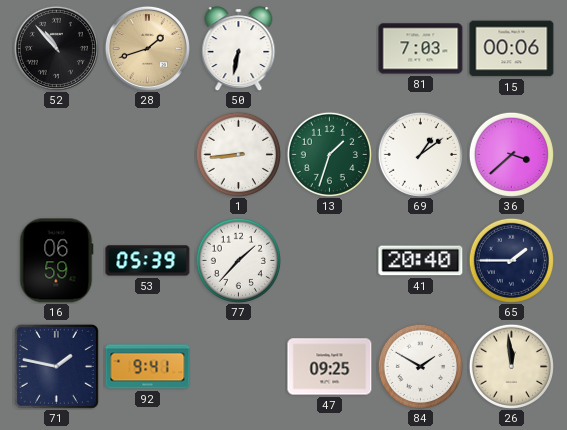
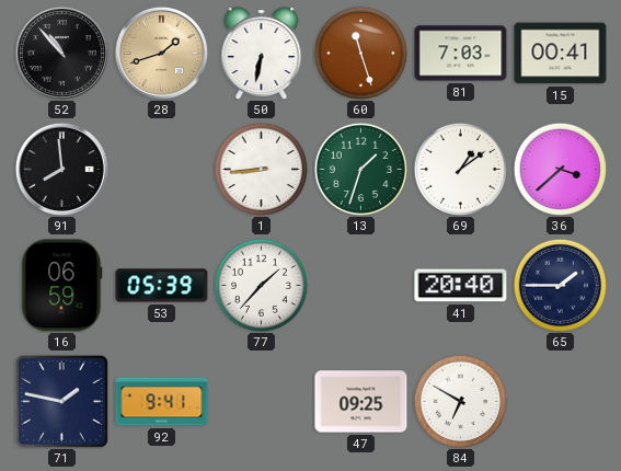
60: none -> 11:27 (360, 53)
15: 00:06 -> 00:41 (561, 54)
91: none -> 7:59 (61, 169)
84: 1:50 -> 6:50 (460, 401)
26: 11:59 -> none (511, 366)
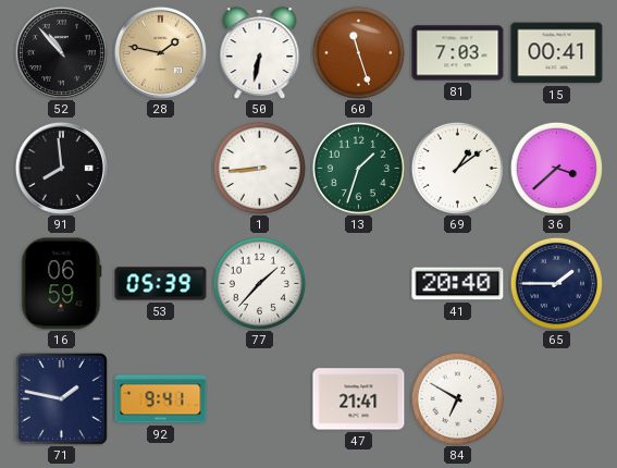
28: 1:42 -> 1:47 (160, 52)
47: 09:25 -> 21:41 (359, 399)
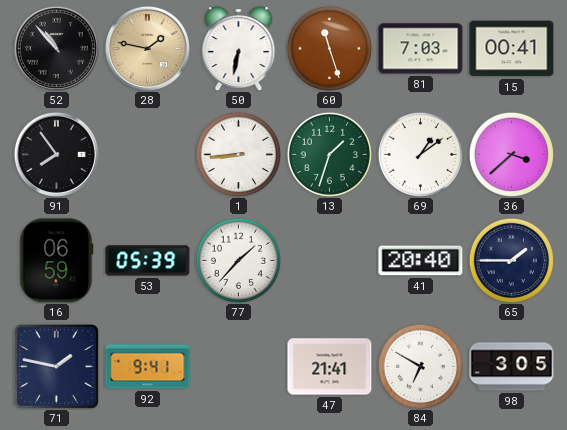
91: 7:59 -> 7:54 (56, 154)
98: none -> 3:05 (512, 367)
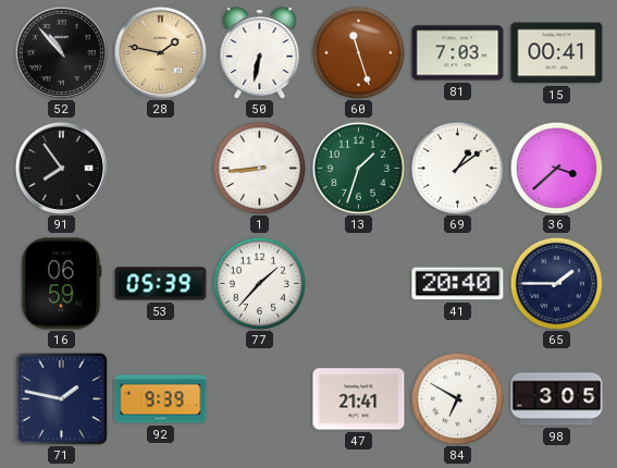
92: 9:41 -> 9:39 (161, 399)
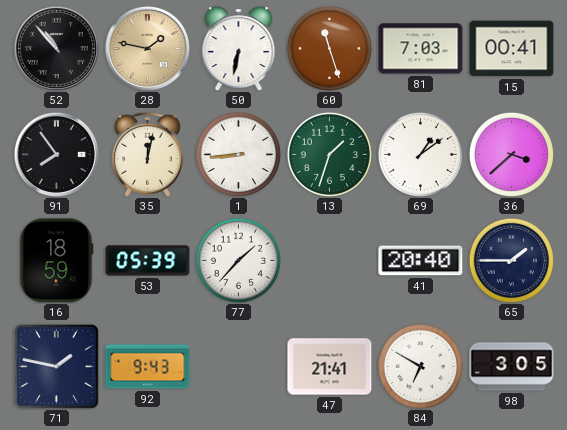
35: none -> 12:02 (147, 154)
16: 06:59 -> 18:59 (57, 261)
92: 9:39 -> 9:43 (148, 367)
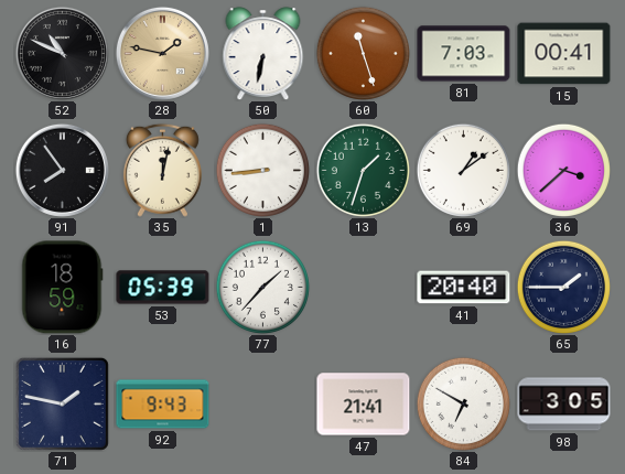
52: 10:53 -> 10:49 (62, 53)
